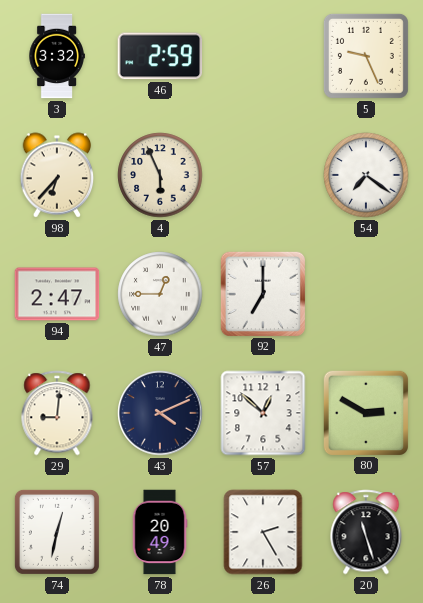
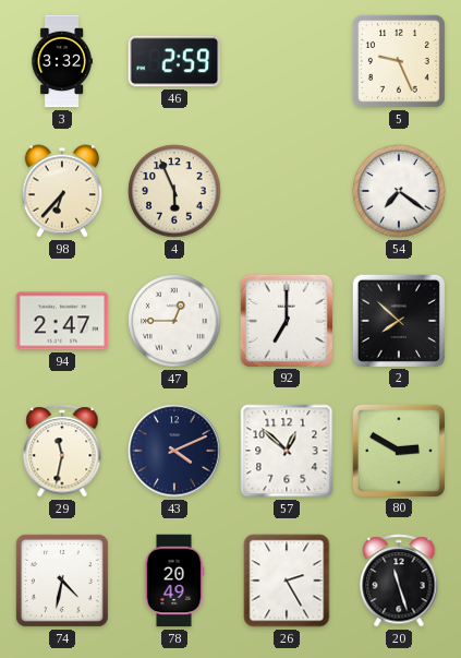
2: none -> 7:52 (398, 320)
29: 9:01 -> 11:32 (62, 451)
74: 12:32 -> 4:32 (62, 581)
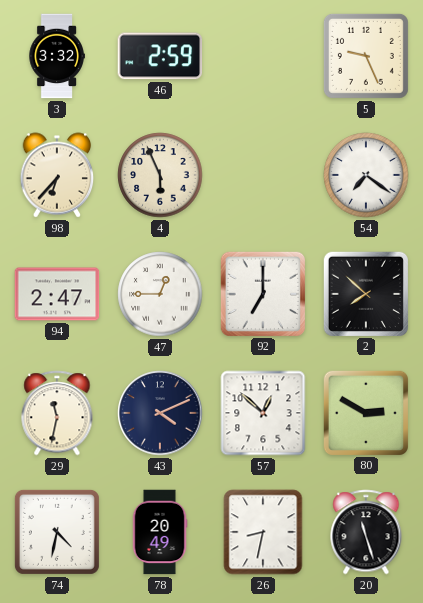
26: 2:25 -> 8:32 (263, 532)
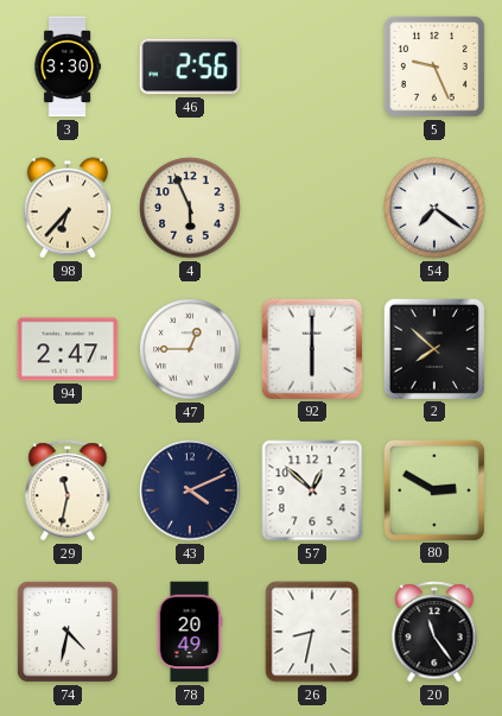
3: 3:32 -> 3:30 (68, 66)
46: 2:59 -> 2:56 (190, 66)
92: 7:00 -> 6:00 (311, 348)
20: 11:27 -> 11:24 (434, 632)
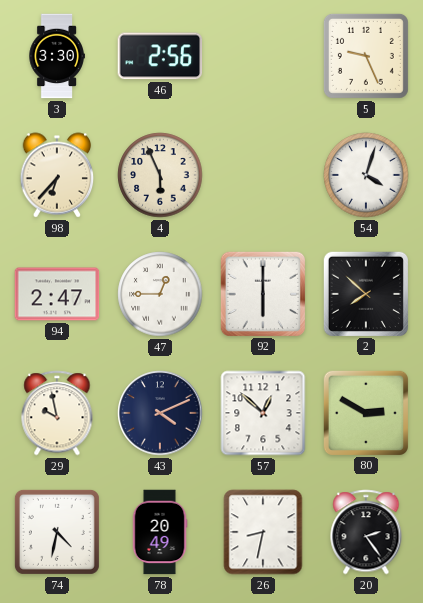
54: 7:21 -> 4:03 (366, 175)
29: 11:32 -> 9:58 (57, 413)
20: 11:24 -> 2:24 (366, 532)
